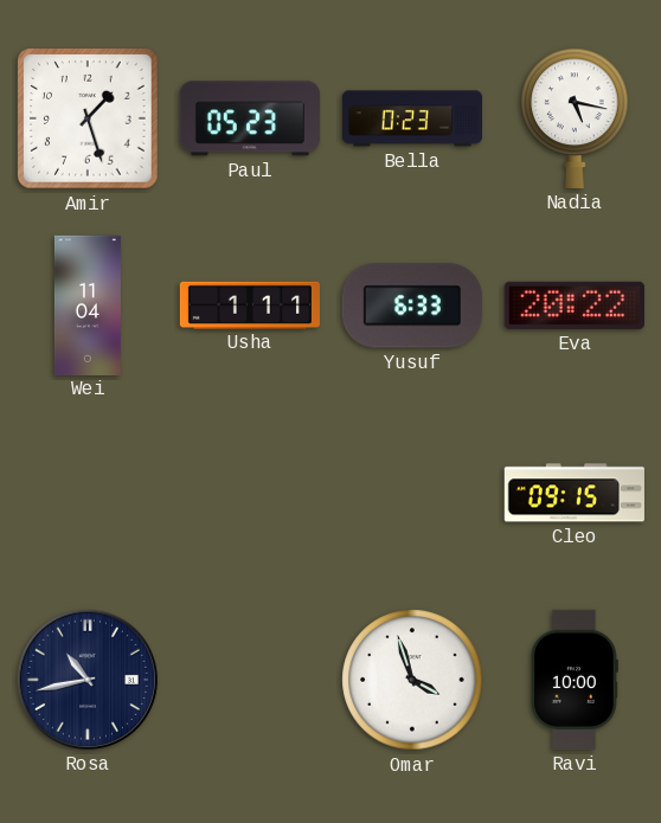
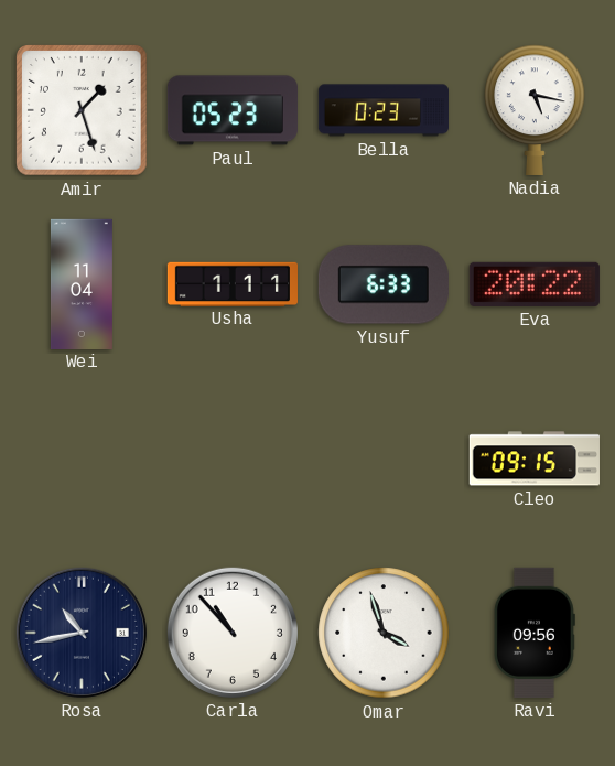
Carla: none -> 10:53 (233, 633)
Ravi: 10:00 -> 09:56 (535, 633)
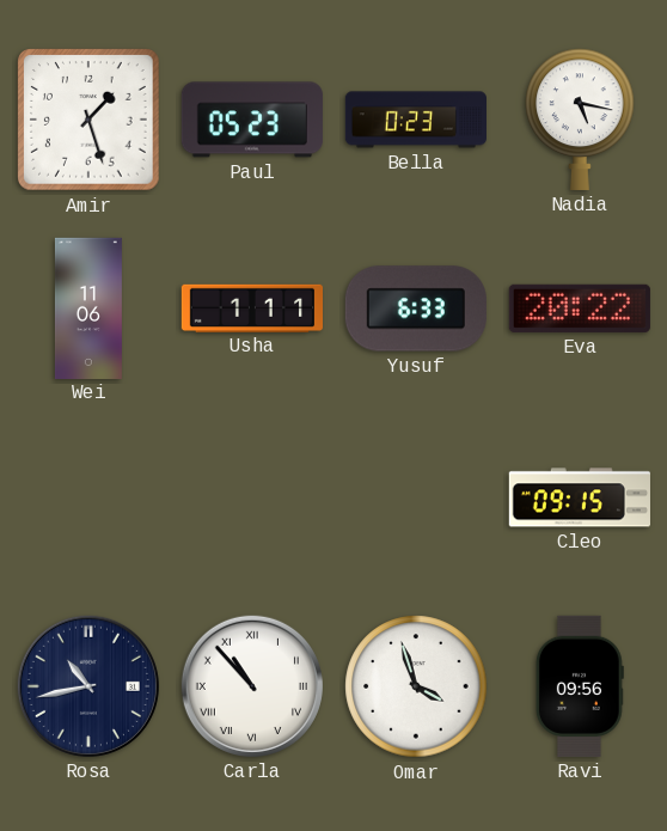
Wei: 11:04 -> 11:06 (88, 307)
Carla numerals: Arabic -> Roman (252, 686)
